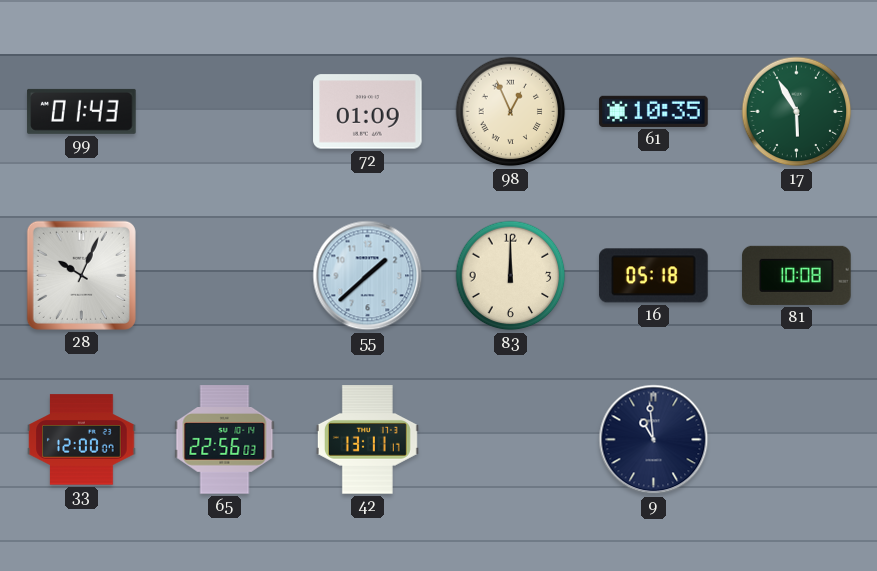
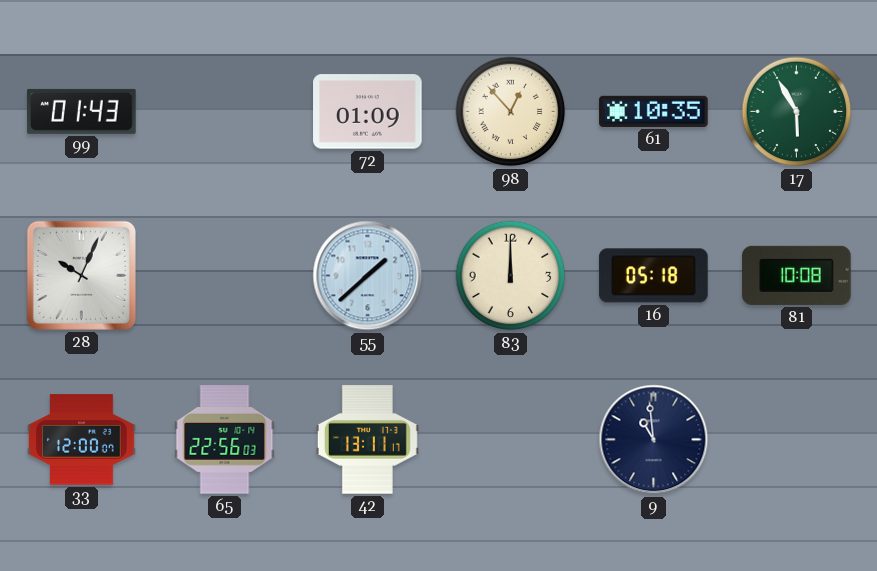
98: 12:56 -> 12:53 (511, 112)
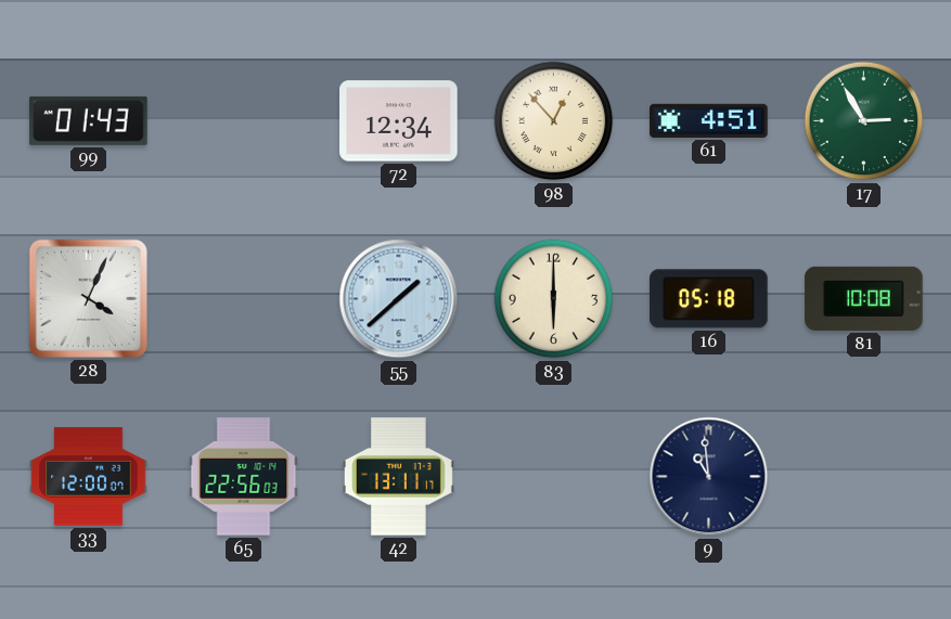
72: 01:09 -> 12:34 (399, 121)
61: 10:35 -> 4:51 (709, 120)
17: 5:55 -> 2:55 (864, 121)
28: 10:04 -> 4:04 (88, 298)
83: 12:00 -> 6:00 (554, 299)
